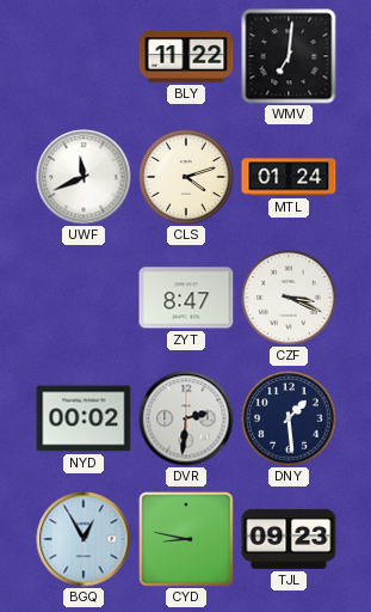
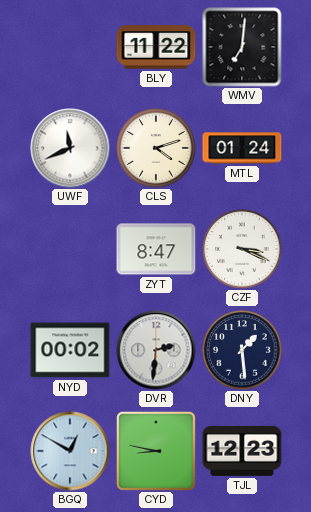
BGQ: 12:55 -> 12:50 (70, 451)
TJL: 09:23 -> 12:23 (242, 451)
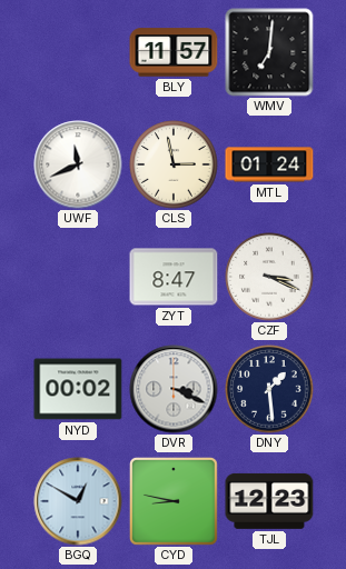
BLY: 11:22 -> 11:57 (174, 52)
CLS: 4:12 -> 2:58 (174, 164)
DVR: 2:31 -> 3:19 (174, 389)
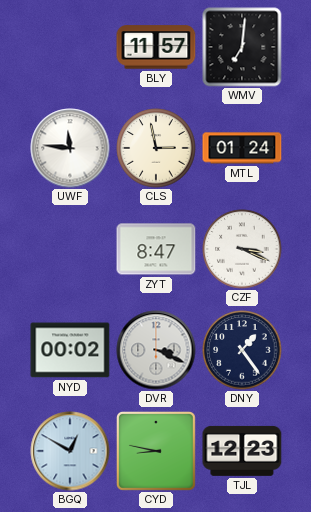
UWF: 11:41 -> 11:46 (70, 148)
DNY: 1:29 -> 1:24 (242, 350)
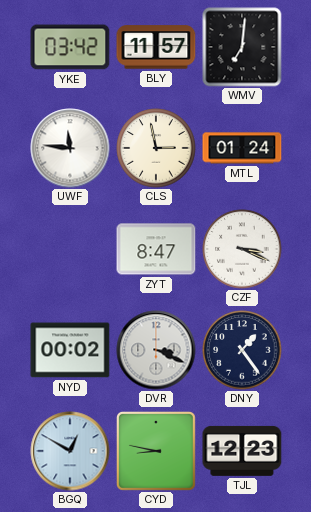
YKE: none -> 03:42 (70, 47)
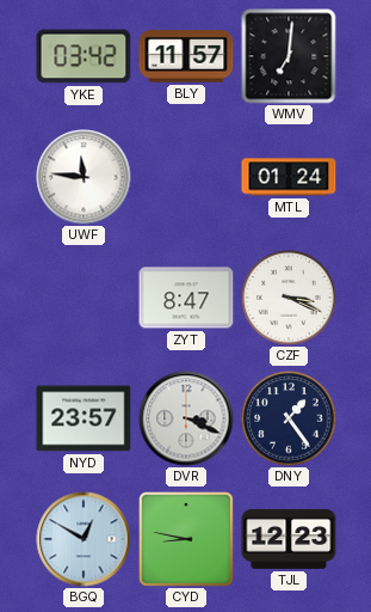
CLS: 2:58 -> none (156, 148)
NYD: 00:02 -> 23:57 (84, 418)
